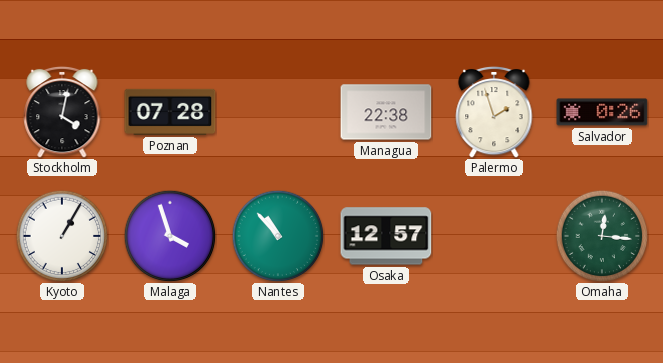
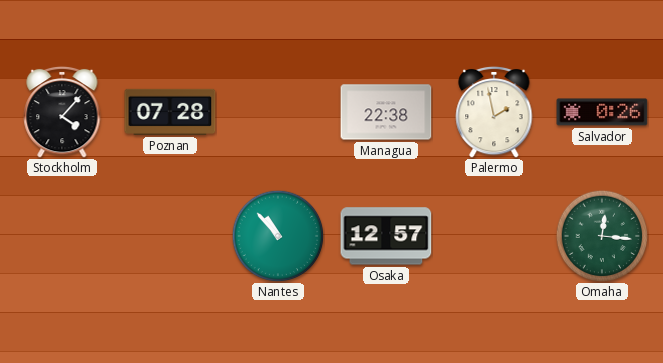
Stockholm: 4:02 -> 4:07 (62, 112)
Palermo: 1:57 -> 1:58 (494, 112)
Kyoto: 1:05 -> none (62, 236)
Malaga: 3:57 -> none (170, 236)
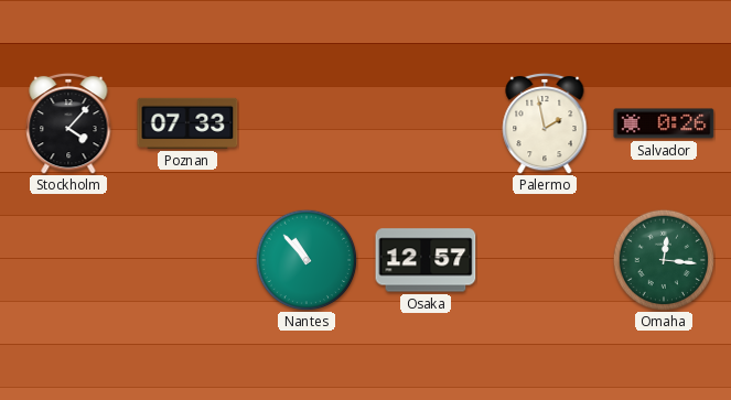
Poznan: 07:28 -> 07:33 (187, 123)
Managua: 22:38 -> none (386, 112)
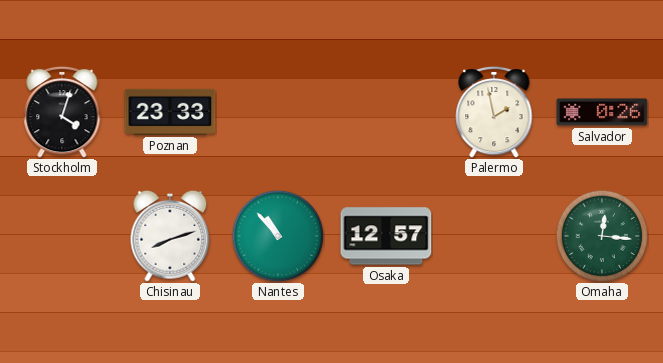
Stockholm: 4:07 -> 4:03 (62, 112)
Poznan: 07:33 -> 23:33 (170, 112)
Chisinau: none -> 8:12 (170, 236)
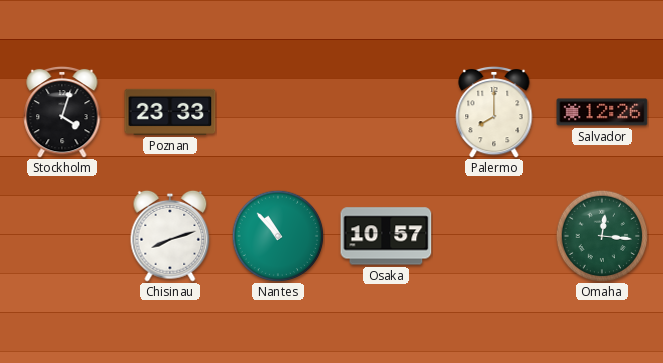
Palermo: 1:58 -> 8:00 (494, 112)
Salvador: 0:26 -> 12:26 (602, 112)
Osaka: 12:57 -> 10:57 (386, 236)
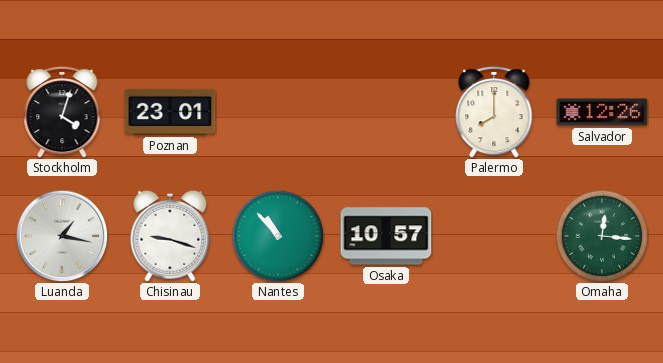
Poznan: 23:33 -> 23:01 (170, 112)
Luanda: none -> 1:17 (62, 236)
Chisinau: 8:12 -> 9:18 (170, 236)
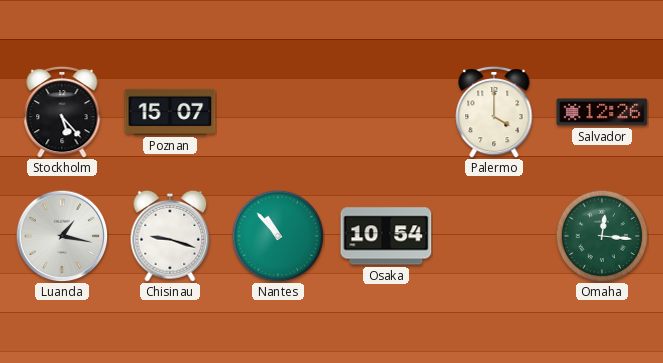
Stockholm: 4:03 -> 5:23 (62, 112)
Poznan: 23:01 -> 15:07 (170, 112)
Palermo: 8:00 -> 4:00 (494, 112)
Osaka: 10:57 -> 10:54 (386, 236)
